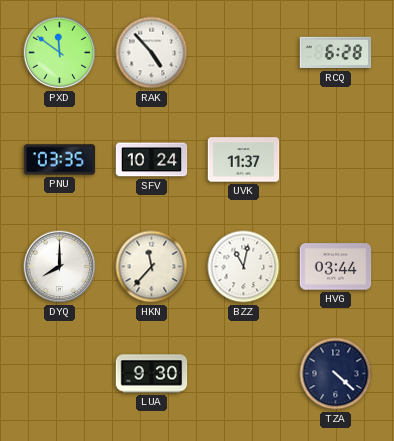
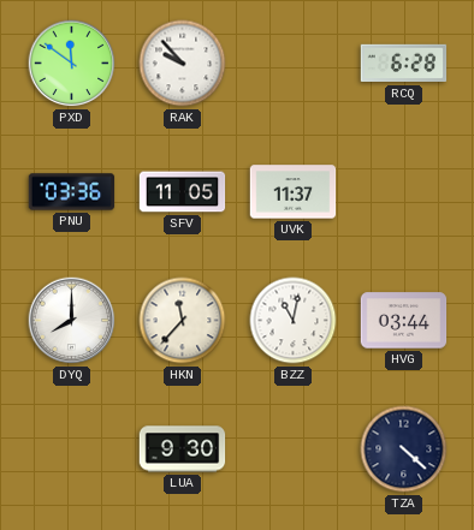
RAK: 4:53 -> 9:53 (183, 64)
PNU: 03:35 -> 03:36 (72, 192)
SFV: 10:24 -> 11:05 (183, 192)
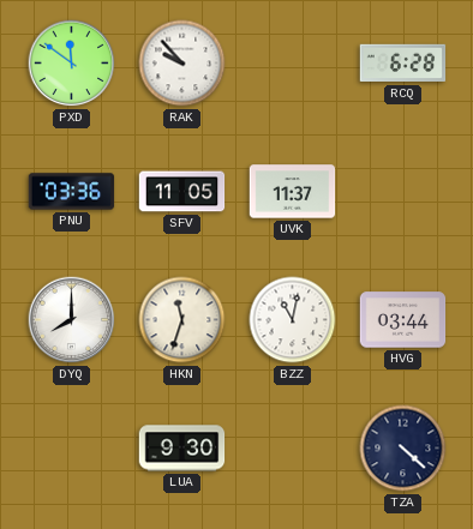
HKN: 11:37 -> 11:33 (182, 320)
